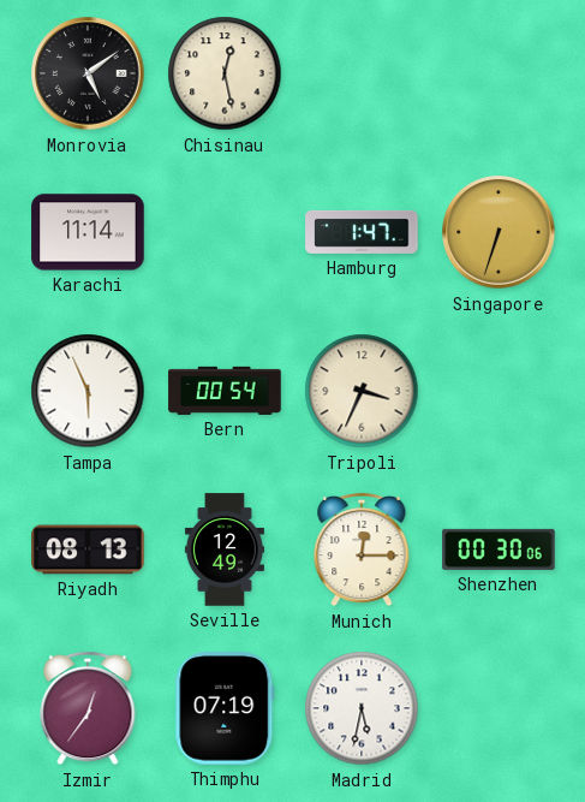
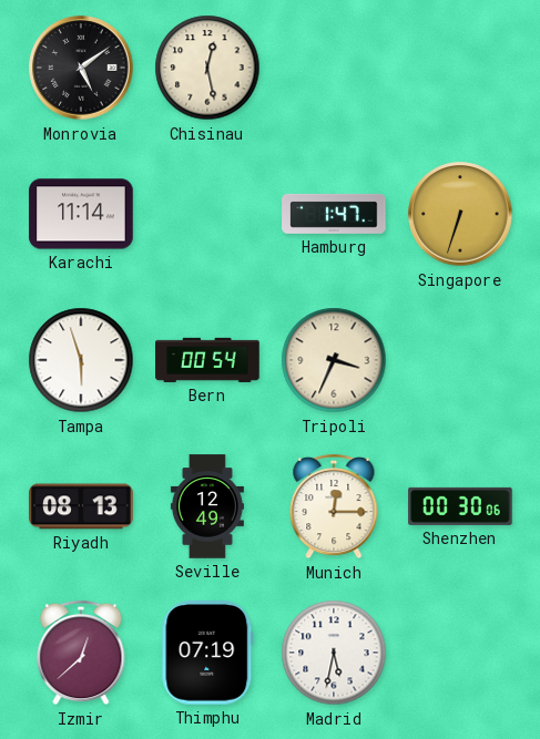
Tampa: 5:56 -> 5:57 (81, 360)
Izmir: 12:36 -> 12:38 (81, 653)
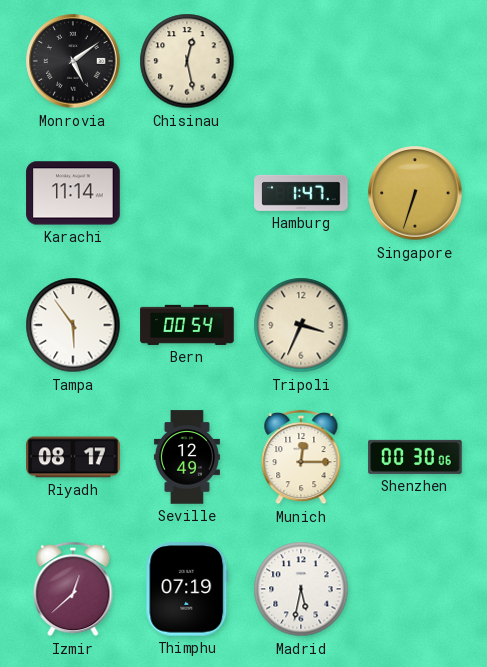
Tampa: 5:57 -> 5:54 (73, 325)
Riyadh: 08:13 -> 08:17 (73, 457)
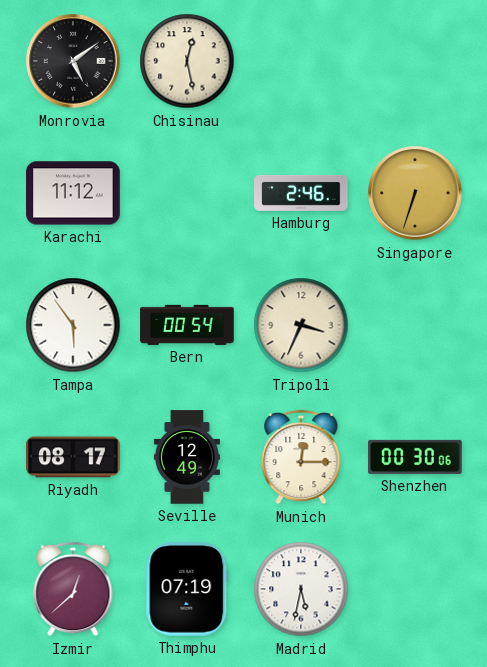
Karachi: 11:14 -> 11:12 (73, 193)
Hamburg: 1:47 -> 2:46 (301, 193)
